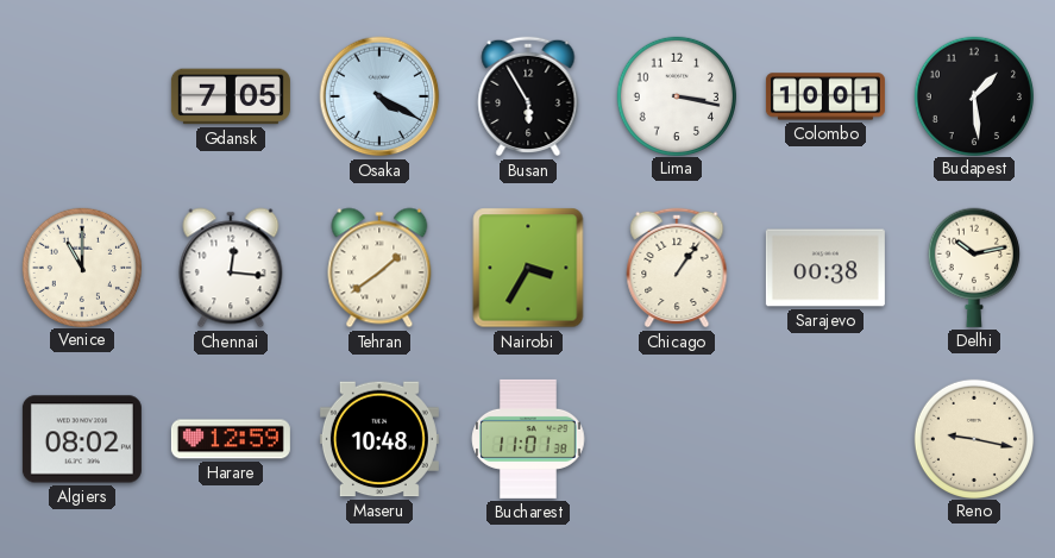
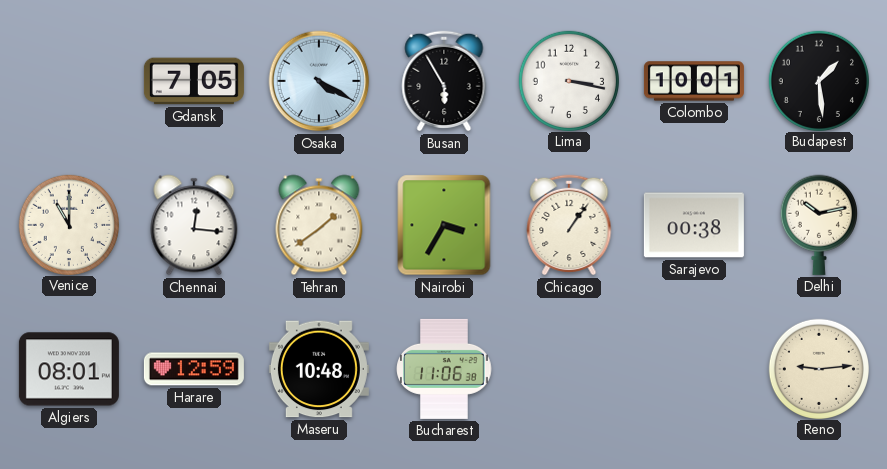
Algiers: 08:02 -> 08:01 (69, 369)
Bucharest: 11:01 -> 11:06 (444, 369)
Reno: 9:17 -> 9:14 (818, 368)
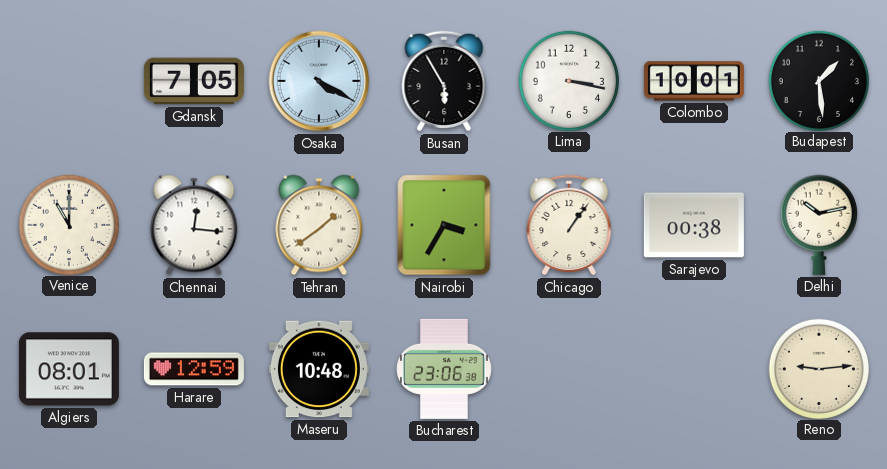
Bucharest: 11:06 -> 23:06 (444, 369)
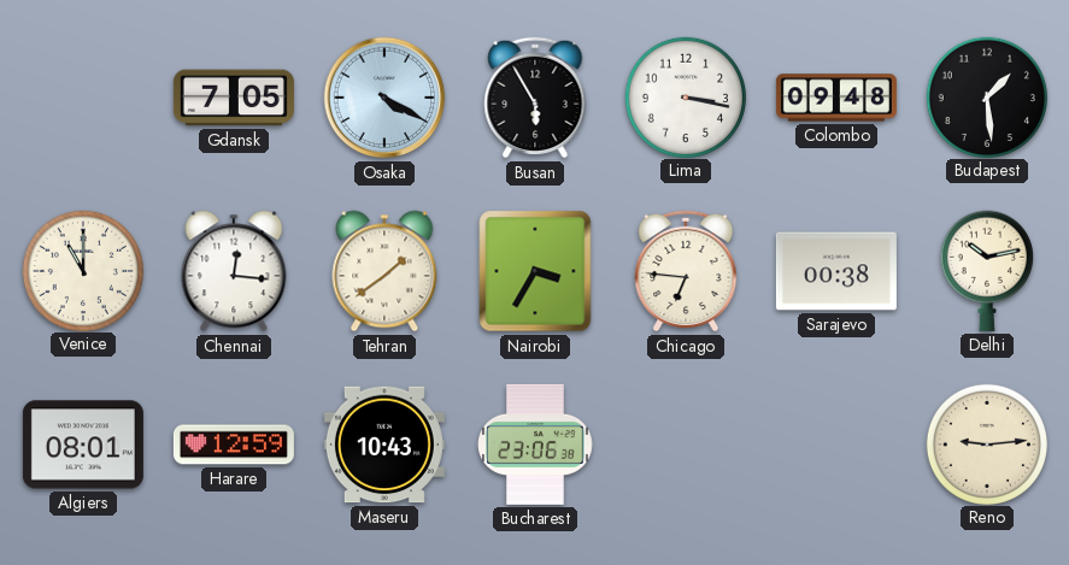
Colombo: 10:01 -> 09:48 (836, 98)
Chicago: 1:06 -> 6:46 (686, 271)
Maseru: 10:48 -> 10:43 (384, 445)
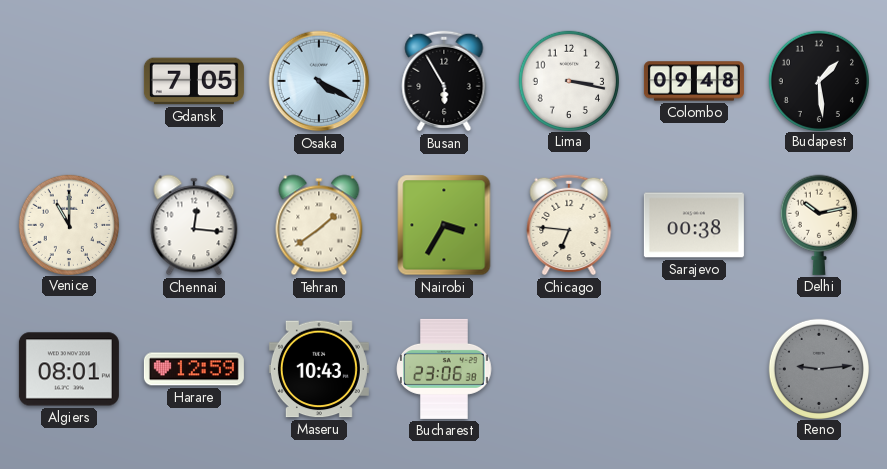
Reno dial: cream -> grey (818, 368)
